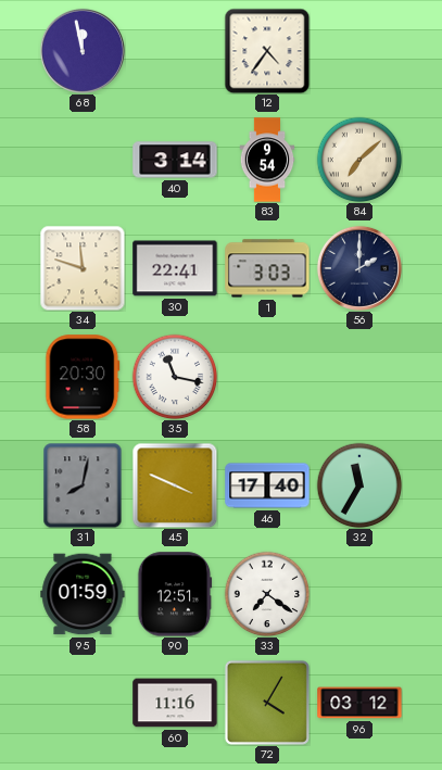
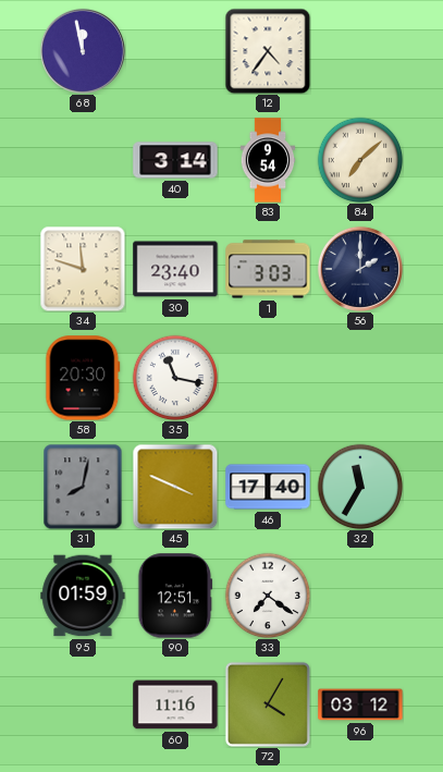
30: 22:41 -> 23:40 (175, 269)
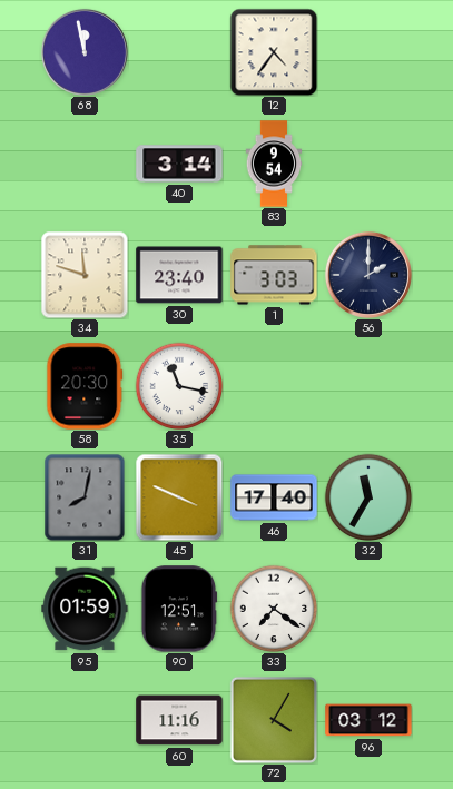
84: 7:08 -> none (360, 160)
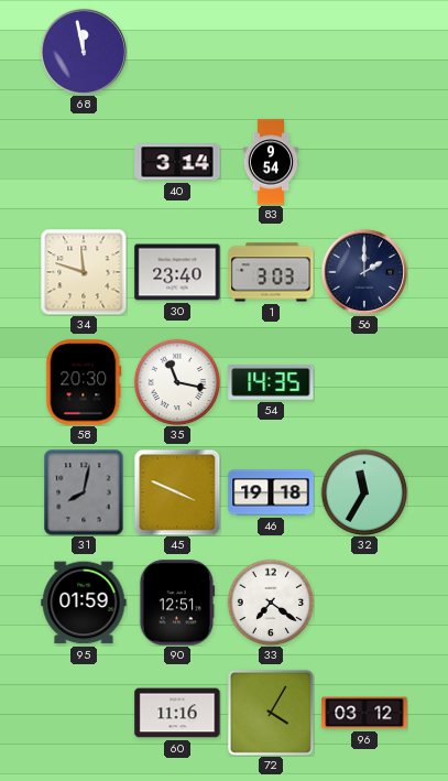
12: 4:36 -> none (274, 52)
54: none -> 14:35 (271, 382)
46: 17:40 -> 19:18 (271, 492)
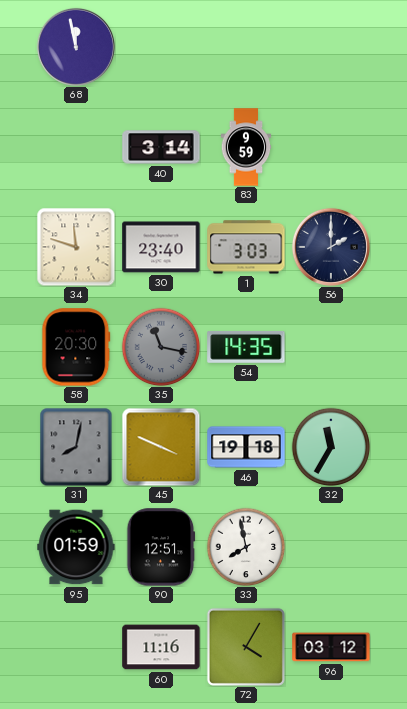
83: 9:54 -> 9:59 (246, 147)
35 dial: white -> grey (161, 347)
33: 7:21 -> 7:58 (246, 547)
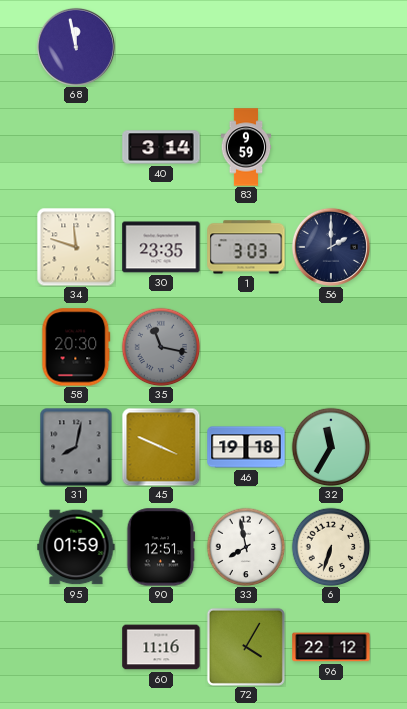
30: 23:40 -> 23:35 (161, 247)
54: 14:35 -> none (246, 347)
6: none -> 6:33 (331, 547)
96: 03:12 -> 22:12 (331, 647)
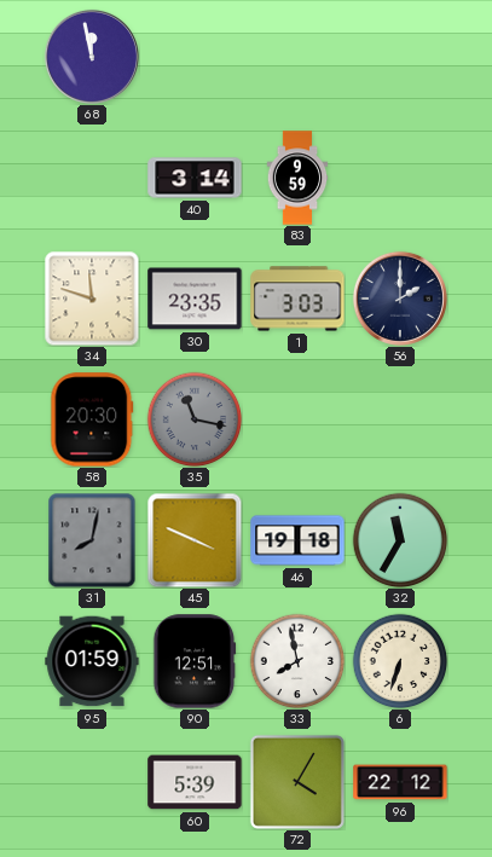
60: 11:16 -> 5:39 (195, 782)
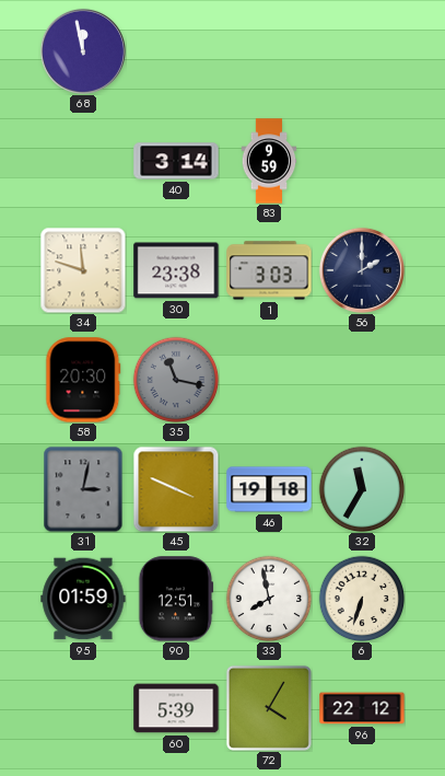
30: 23:35 -> 23:38 (176, 270)
31: 8:02 -> 3:02 (83, 489)
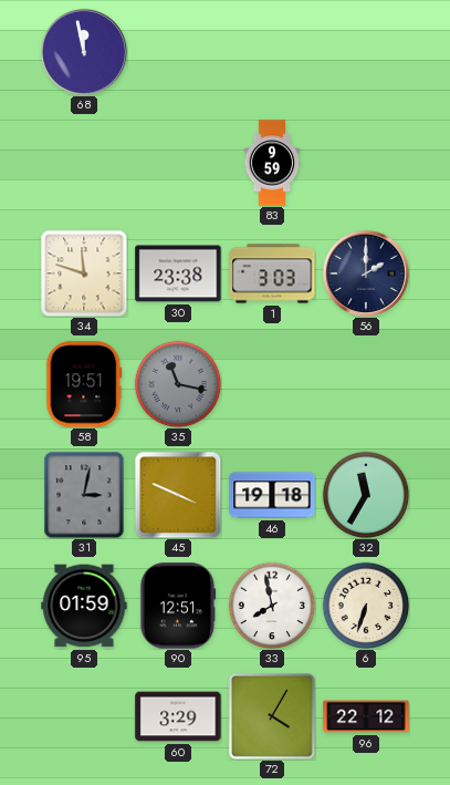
40: 3:14 -> none (176, 161)
58: 20:30 -> 19:51 (84, 384)
60: 5:39 -> 3:29 (178, 716)
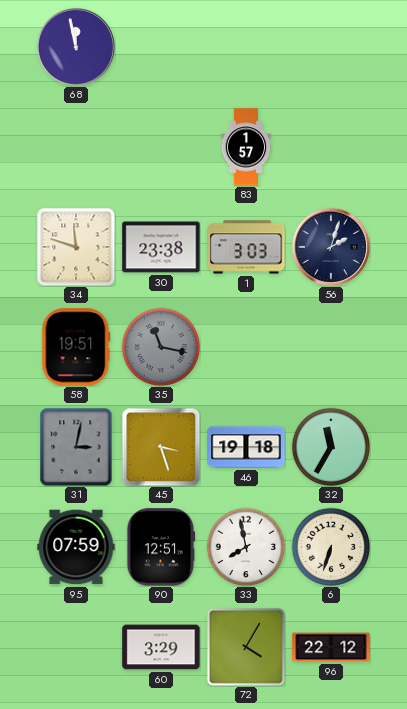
83: 9:59 -> 1:57 (246, 147)
56: 2:00 -> 2:03 (331, 247)
45: 3:49 -> 3:27 (161, 447)
95: 01:59 -> 07:59 (76, 547)
